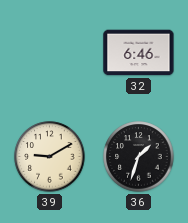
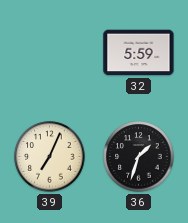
32: 6:46 -> 5:59 (139, 53)
39: 9:10 -> 7:04 (50, 157)
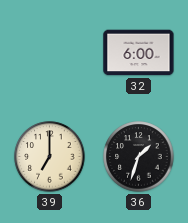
32: 5:59 -> 6:00 (139, 53)
39: 7:04 -> 7:00 (50, 157)
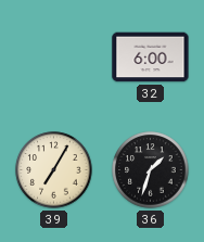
39: 7:00 -> 7:05 (54, 170)
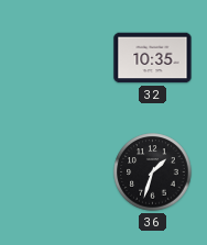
32: 6:00 -> 10:35 (153, 58)
39: 7:05 -> none (54, 170)
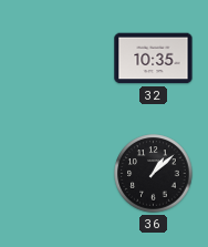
36: 1:33 -> 1:08 (154, 174)
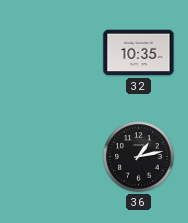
36: 1:08 -> 1:13 (139, 157)
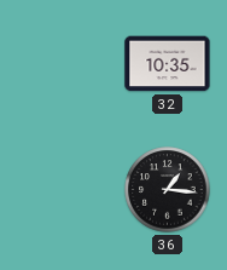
36: 1:13 -> 1:16 (168, 190)
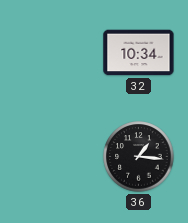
32: 10:35 -> 10:34 (139, 53)
